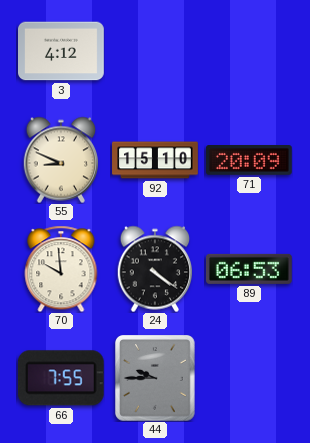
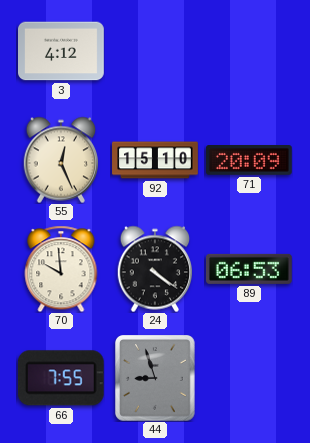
55: 8:49 -> 12:26 (61, 160)
44: 9:45 -> 8:57 (156, 378)
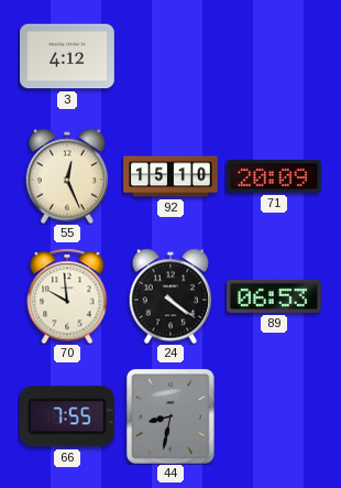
44: 8:57 -> 8:32 (172, 416)
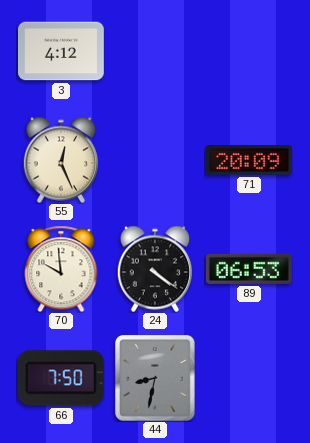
92: 15:10 -> none (170, 176)
66: 7:55 -> 7:50 (61, 378)
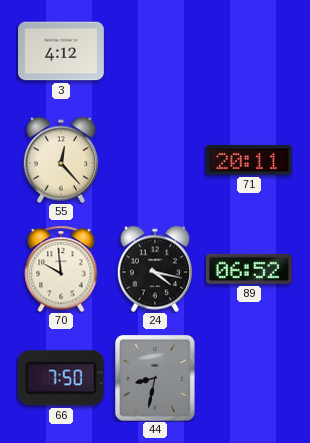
55: 12:26 -> 12:23 (61, 160)
71: 20:09 -> 20:11 (249, 161)
24: 4:21 -> 4:17 (155, 269)
89: 06:53 -> 06:52 (249, 269)
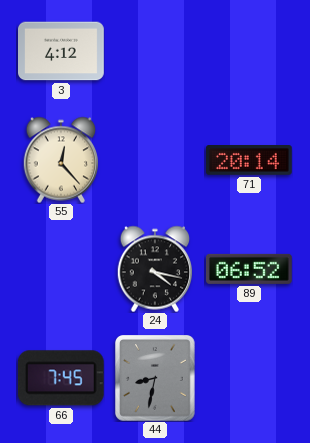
71: 20:11 -> 20:14 (249, 161)
70: 9:59 -> none (61, 269)
66: 7:50 -> 7:45 (61, 378)
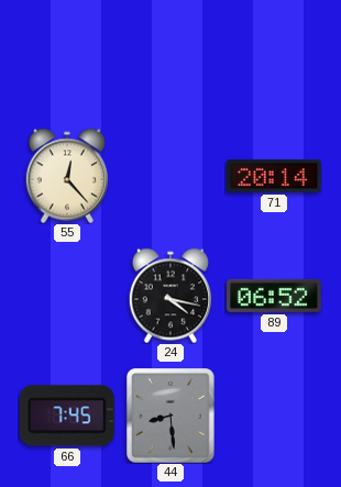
3: 4:12 -> none (62, 51)
44: 8:32 -> 8:29 (172, 416)
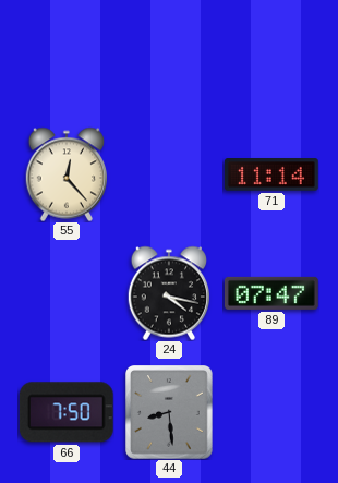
71: 20:14 -> 11:14 (271, 176)
89: 06:52 -> 07:47 (271, 293)
66: 7:45 -> 7:50 (67, 412)
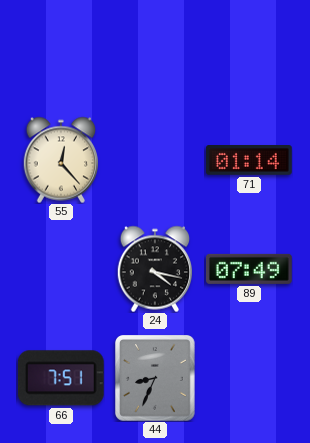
71: 11:14 -> 01:14 (249, 161)
89: 07:47 -> 07:49 (249, 269)
66: 7:50 -> 7:51 (61, 378)
44: 8:29 -> 8:34 (156, 378)
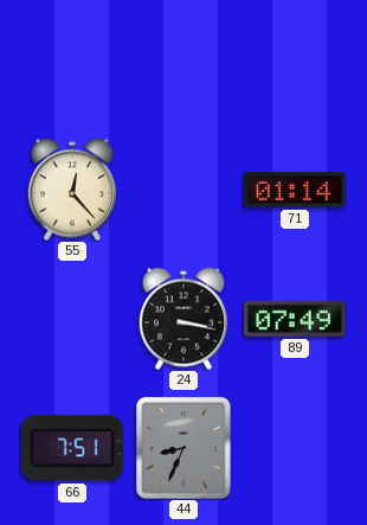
24: 4:17 -> 3:17 (183, 319)
